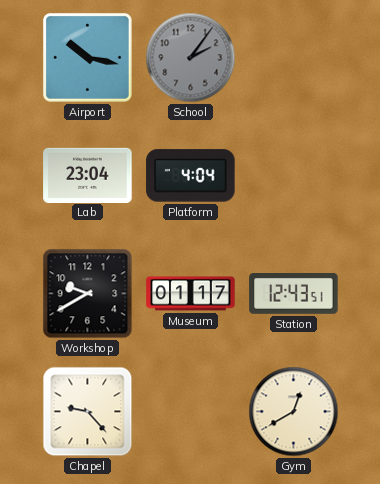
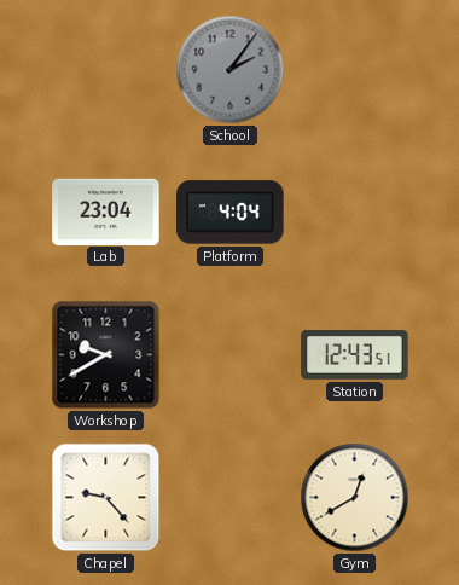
Airport: 10:17 -> none (88, 58)
Museum: 01:17 -> none (191, 294)
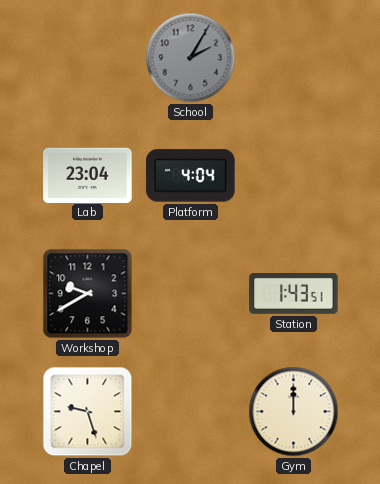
School: 2:06 -> 2:05 (191, 58)
Station: 12:43 -> 1:43 (294, 294)
Chapel: 9:23 -> 9:27 (88, 412)
Gym: 12:40 -> 12:00 (294, 412)
